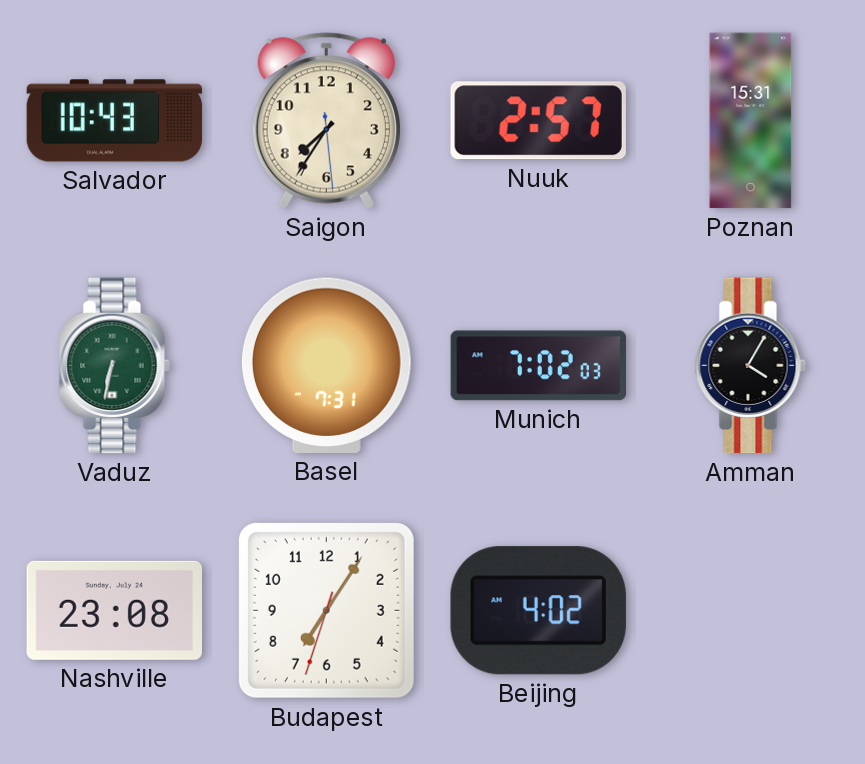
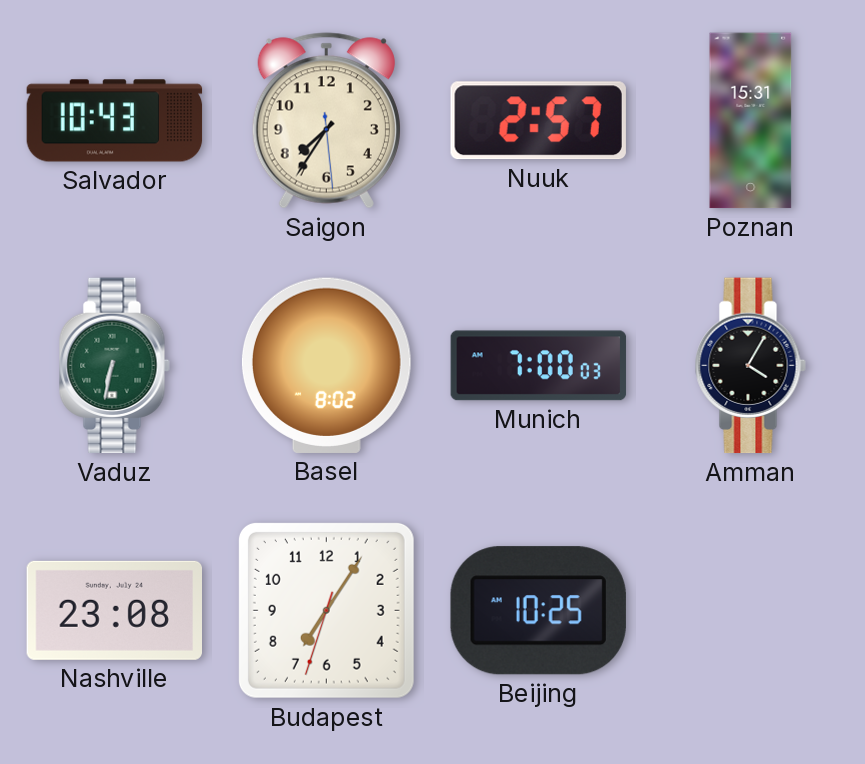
Basel: 7:31 -> 8:02 (326, 365)
Munich: 7:02 -> 7:00 (539, 366)
Beijing: 4:02 -> 10:25 (538, 611)
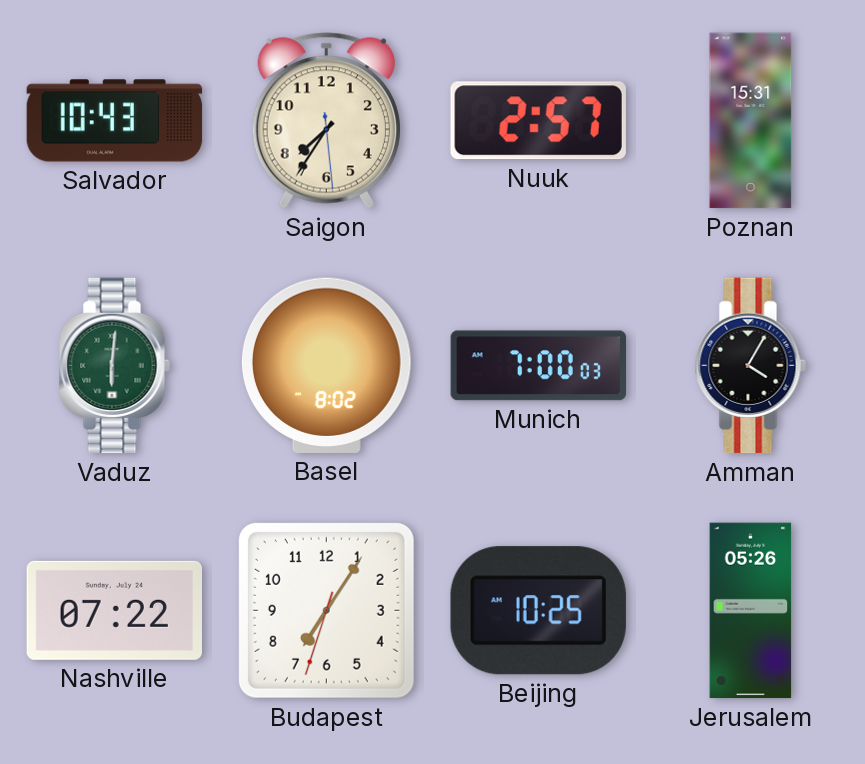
Vaduz: 6:32 -> 6:01 (114, 366)
Nashville: 23:08 -> 07:22 (115, 610)
Jerusalem: none -> 05:26 (751, 611)
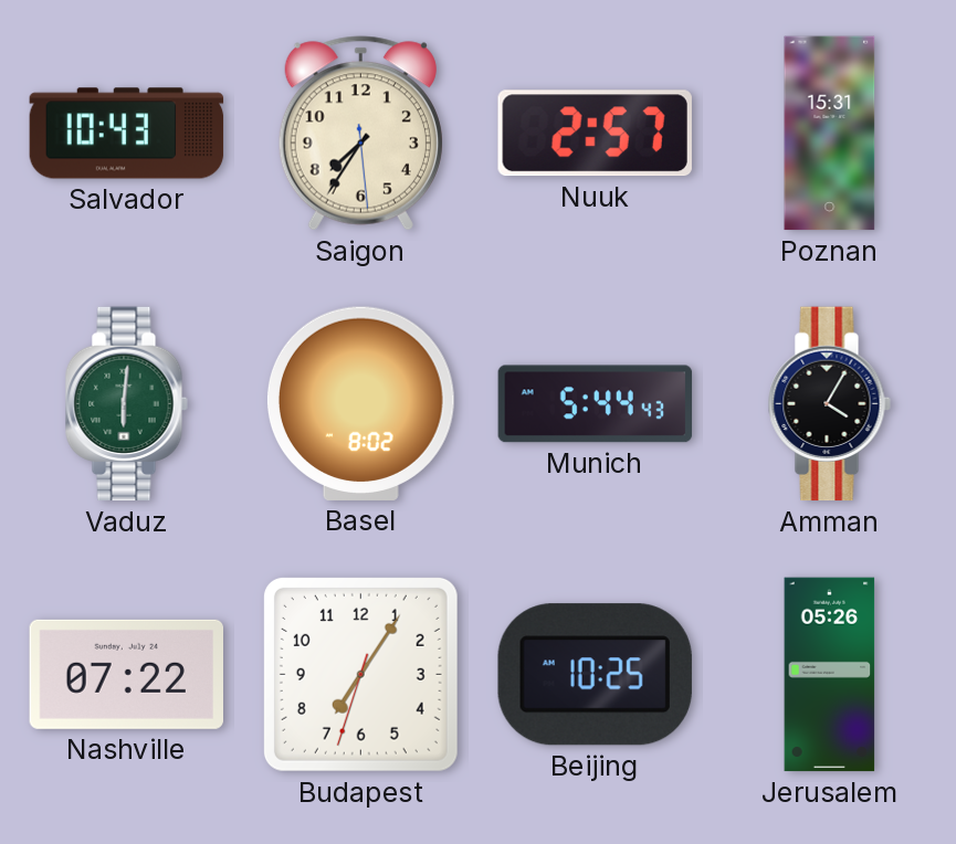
Munich: 7:00 -> 5:44 (596, 404)
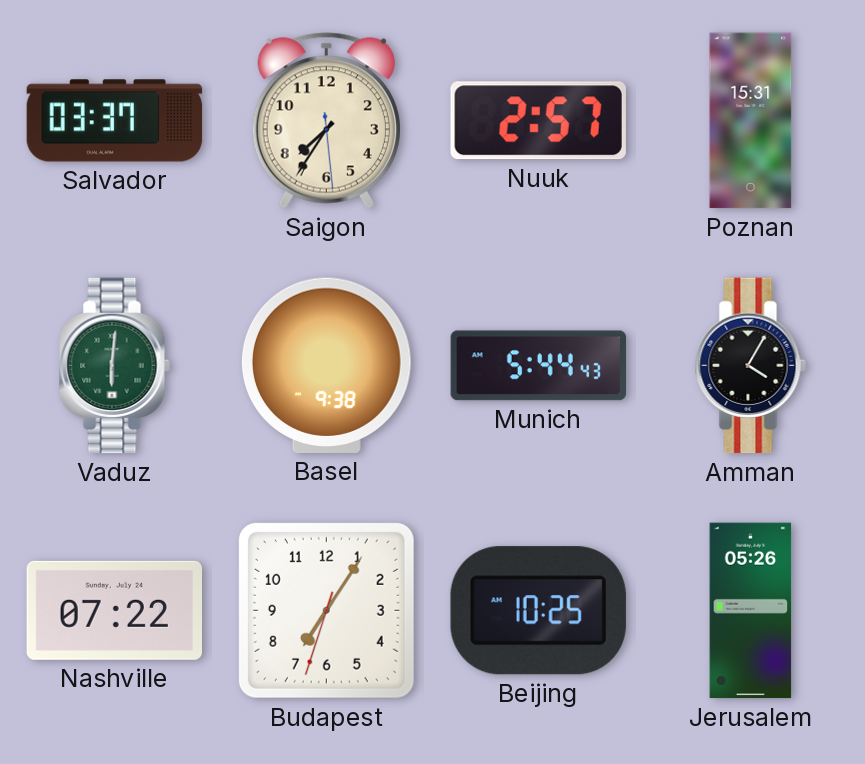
Salvador: 10:43 -> 03:37 (115, 121)
Basel: 8:02 -> 9:38 (326, 365)
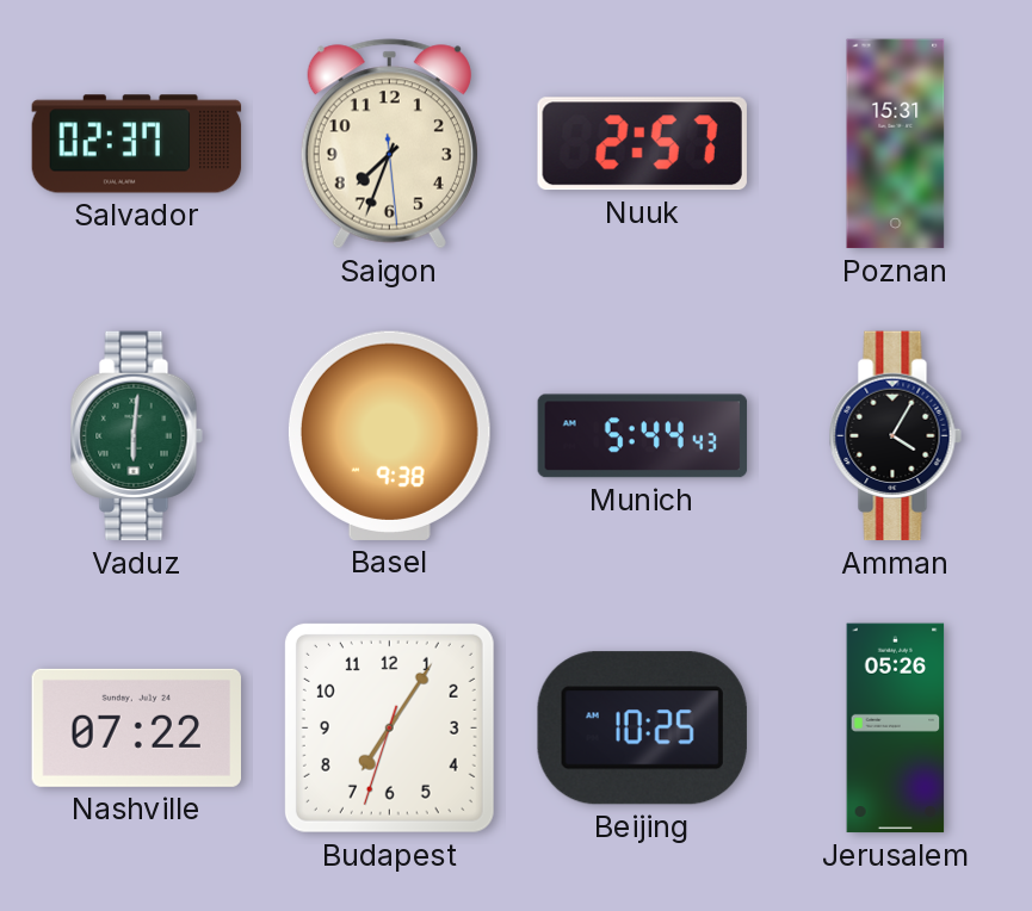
Salvador: 03:37 -> 02:37 (137, 144)
Saigon: 7:35 -> 7:33 (389, 144)
